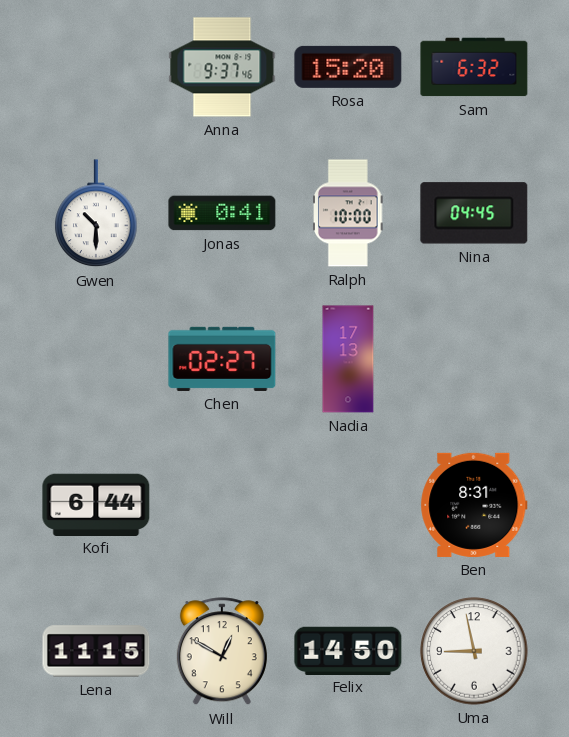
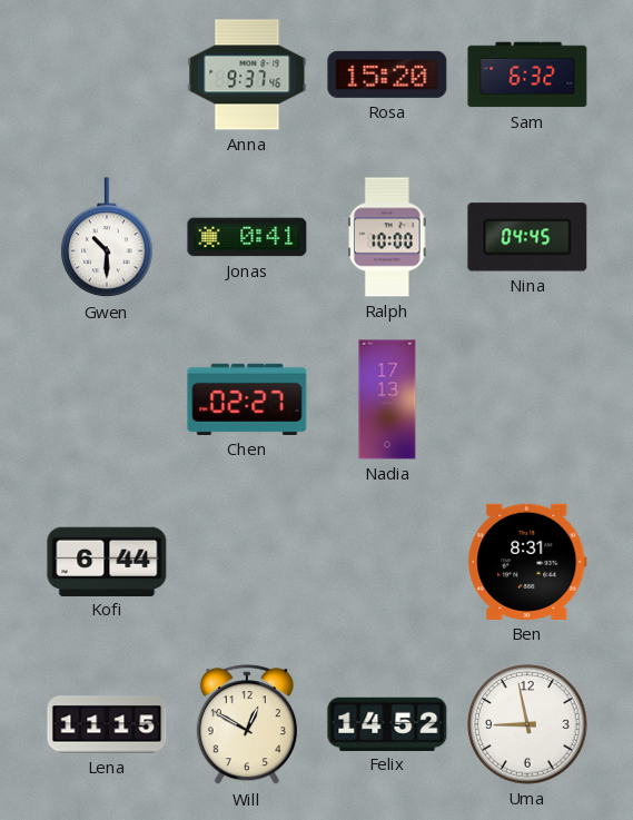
Felix: 14:50 -> 14:52 (387, 723)
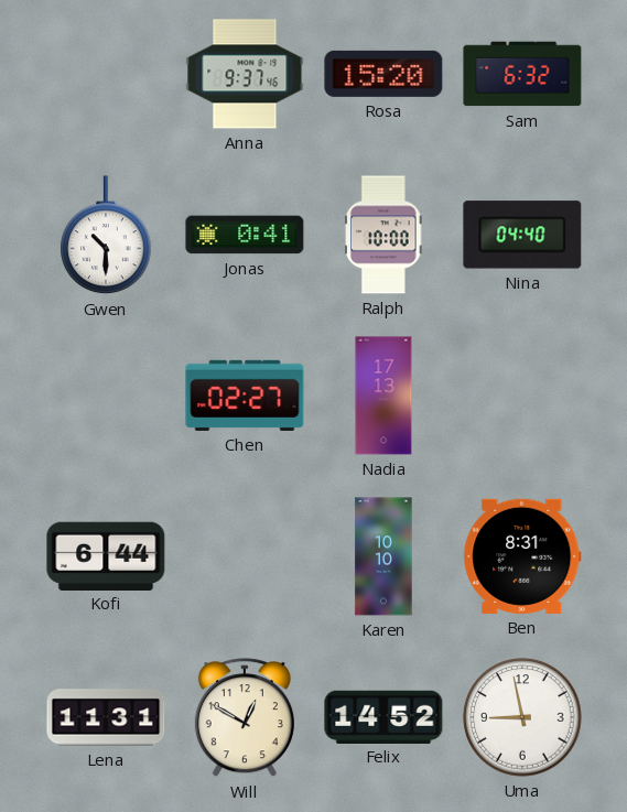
Nina: 04:45 -> 04:40 (522, 235)
Karen: none -> 10:10 (383, 556)
Lena: 11:15 -> 11:31 (106, 717)
